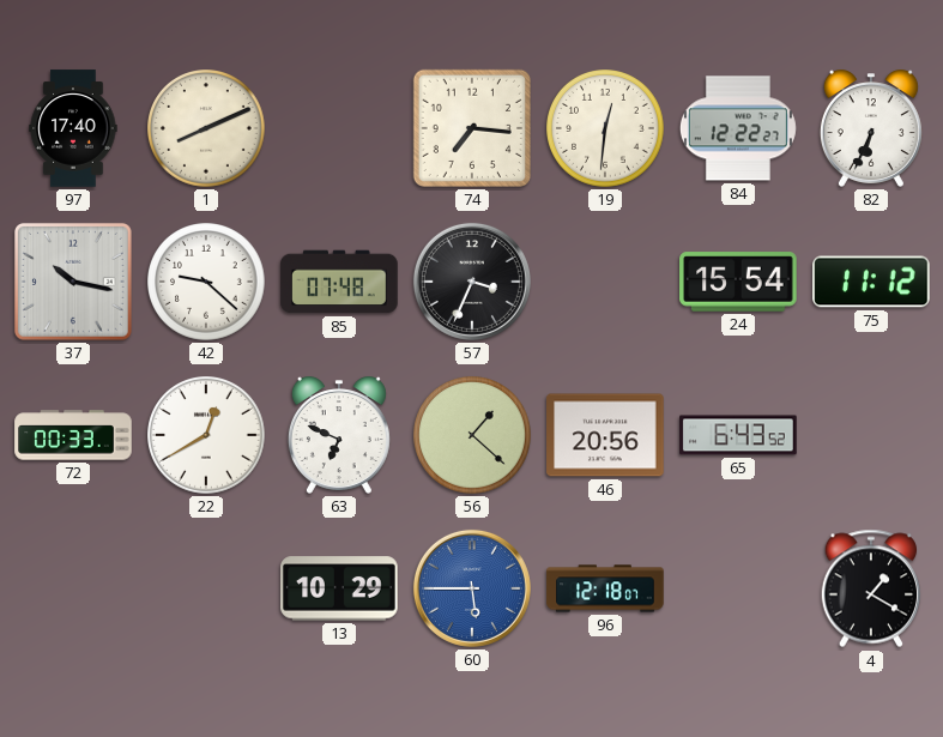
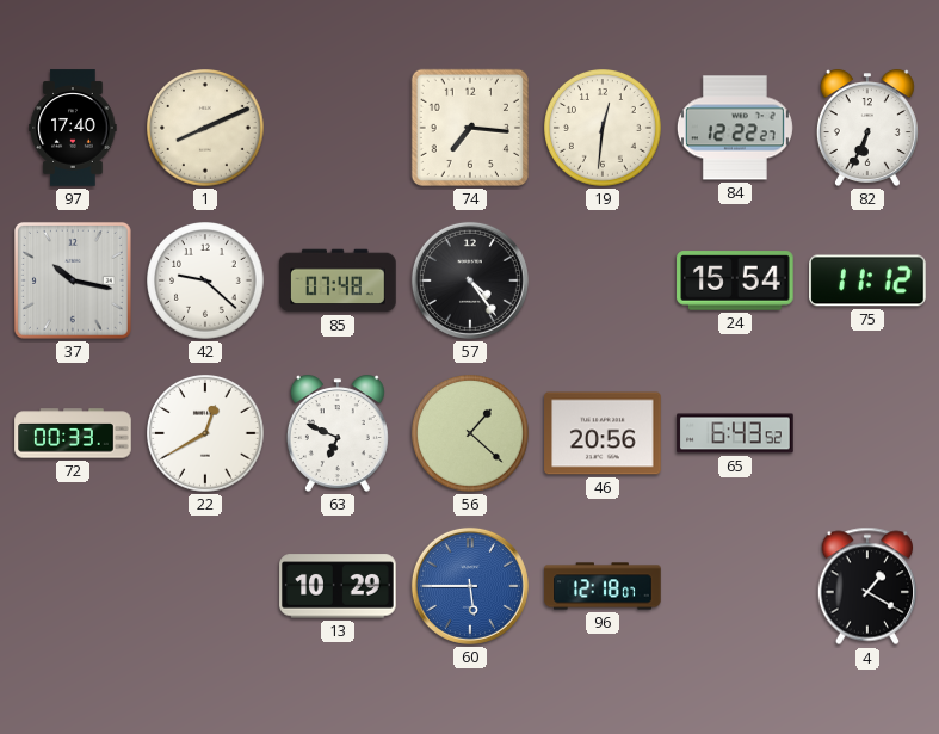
57: 3:34 -> 4:24 (470, 280)
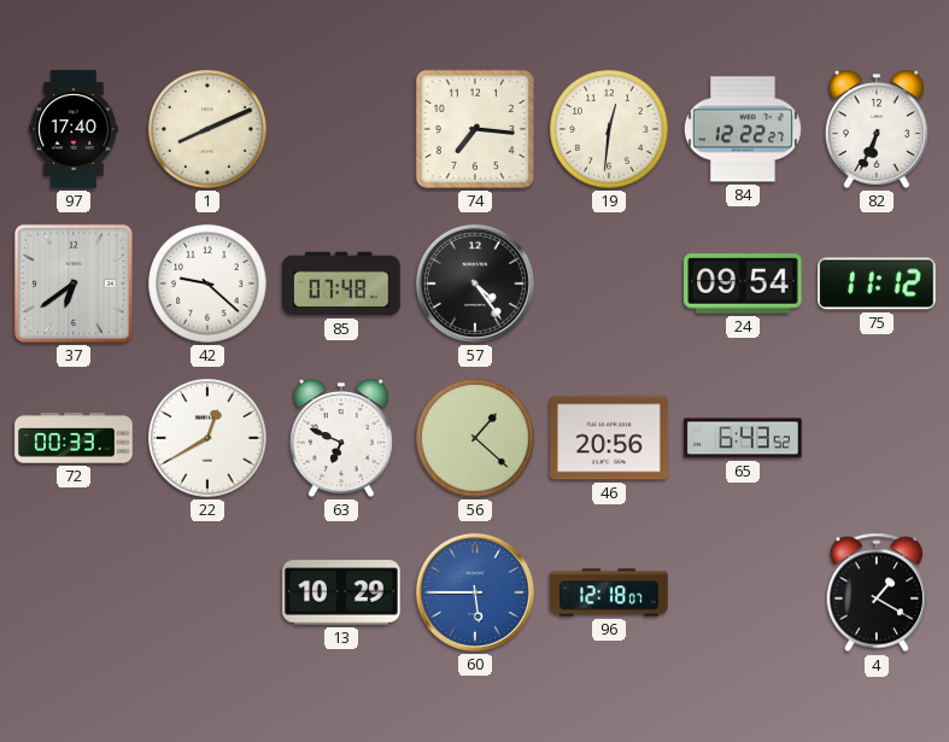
37: 10:17 -> 6:39 (74, 284)
24: 15:54 -> 09:54 (743, 284)
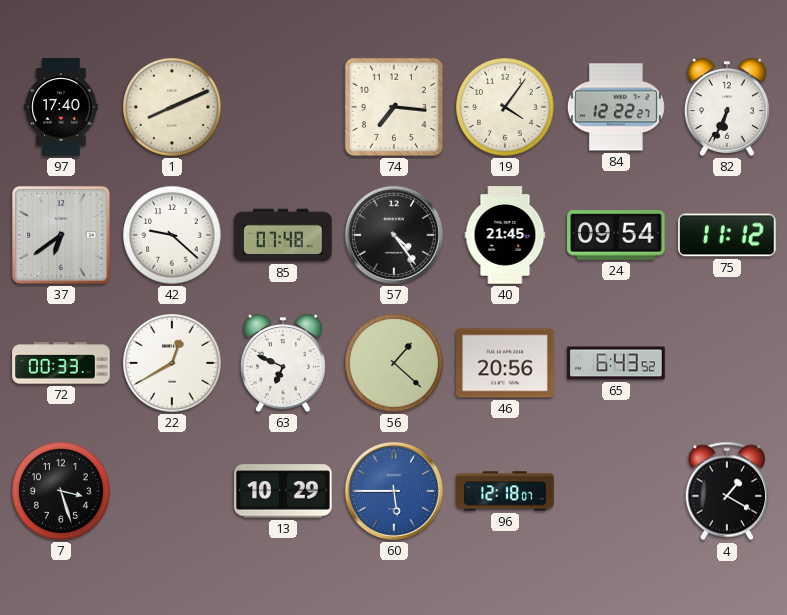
19: 12:31 -> 4:06 (506, 108)
40: none -> 21:45 (505, 235)
7: none -> 3:27 (62, 492)
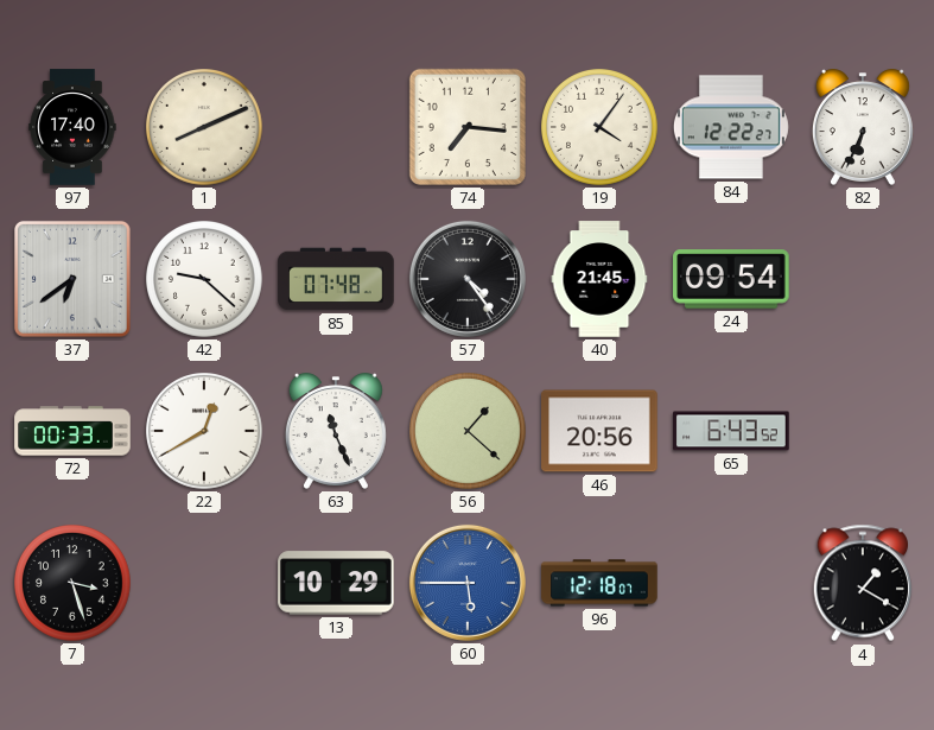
75: 11:12 -> none (727, 235)
63: 6:49 -> 11:26 (336, 431)
